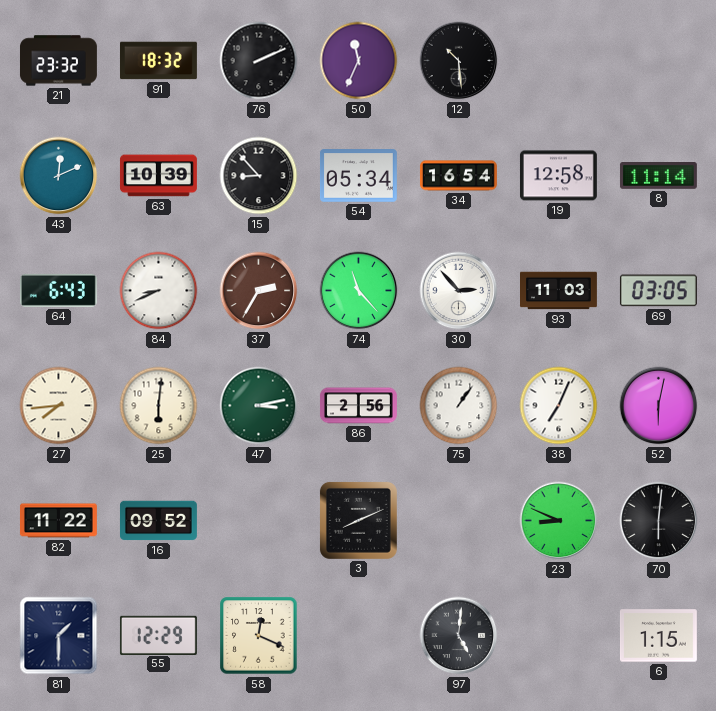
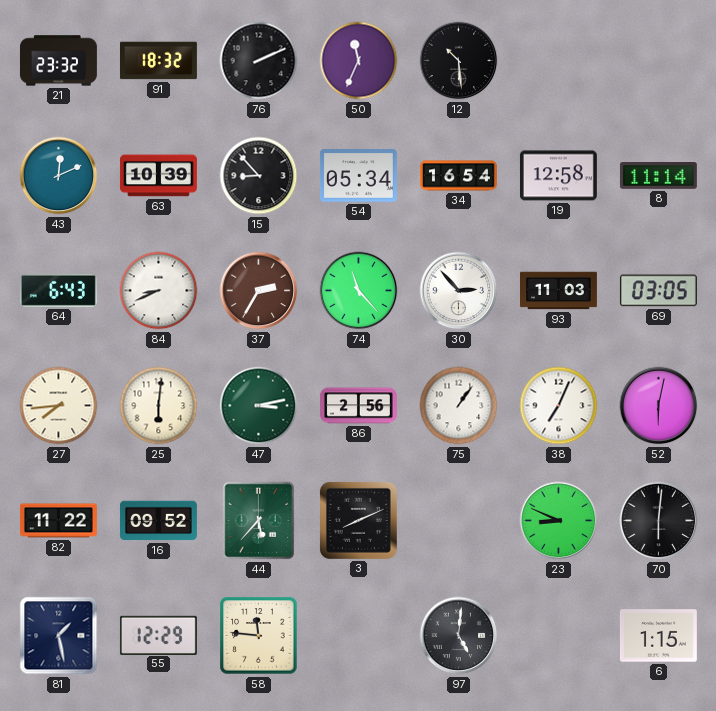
44: none -> 5:37 (259, 521)
81: 1:30 -> 1:28 (59, 636)
58: 12:19 -> 11:46 (259, 636)
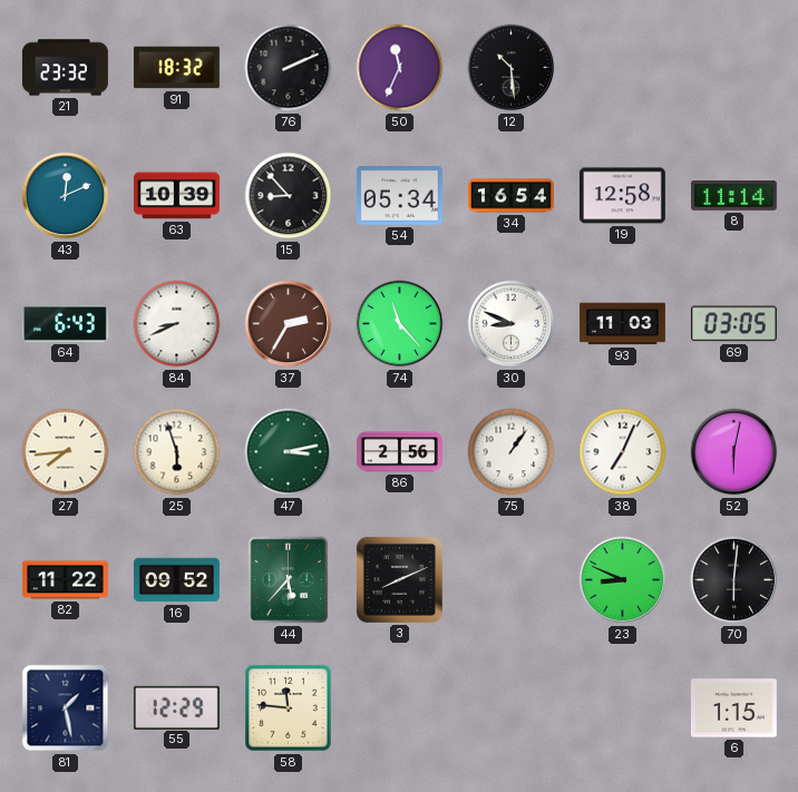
30: 2:53 -> 8:49 (512, 324)
25: 6:01 -> 5:57 (177, 452)
97: 5:01 -> none (459, 636)
